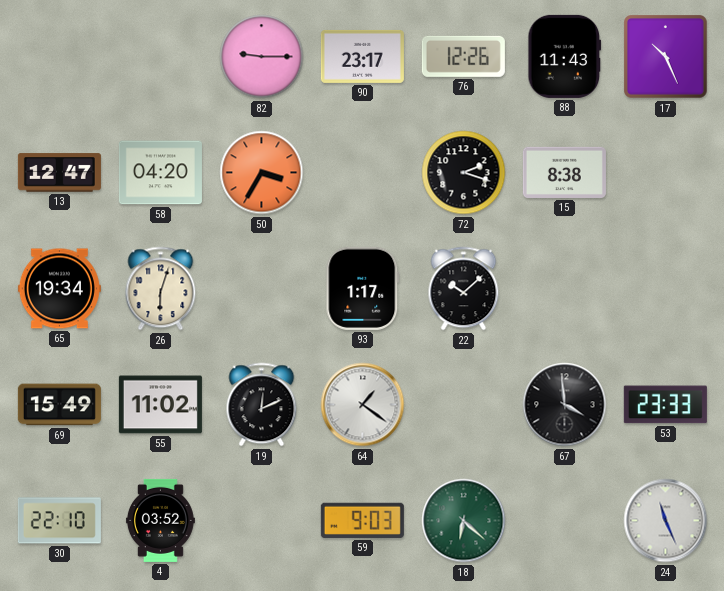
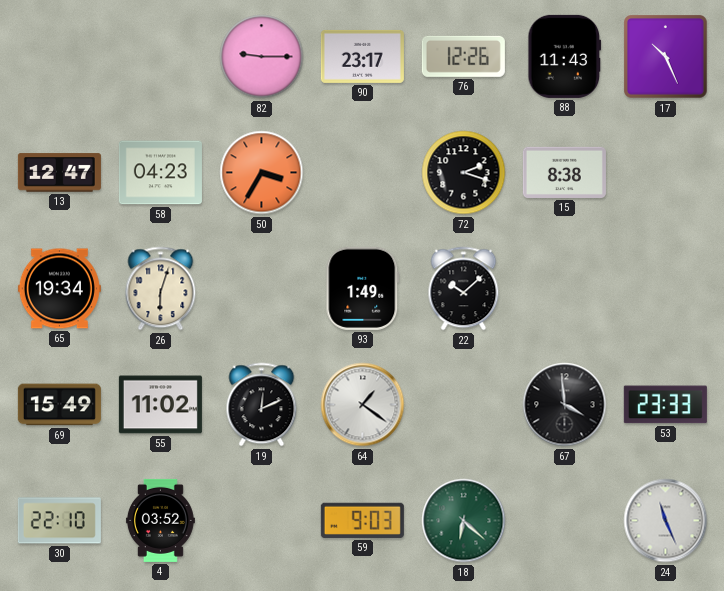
58: 04:20 -> 04:23 (160, 173)
93: 1:17 -> 1:49 (363, 288)
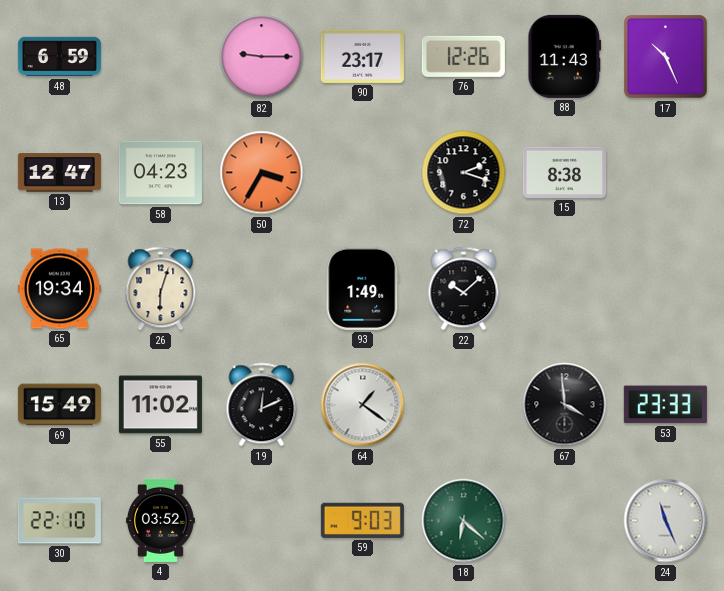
48: none -> 6:59 (59, 57)
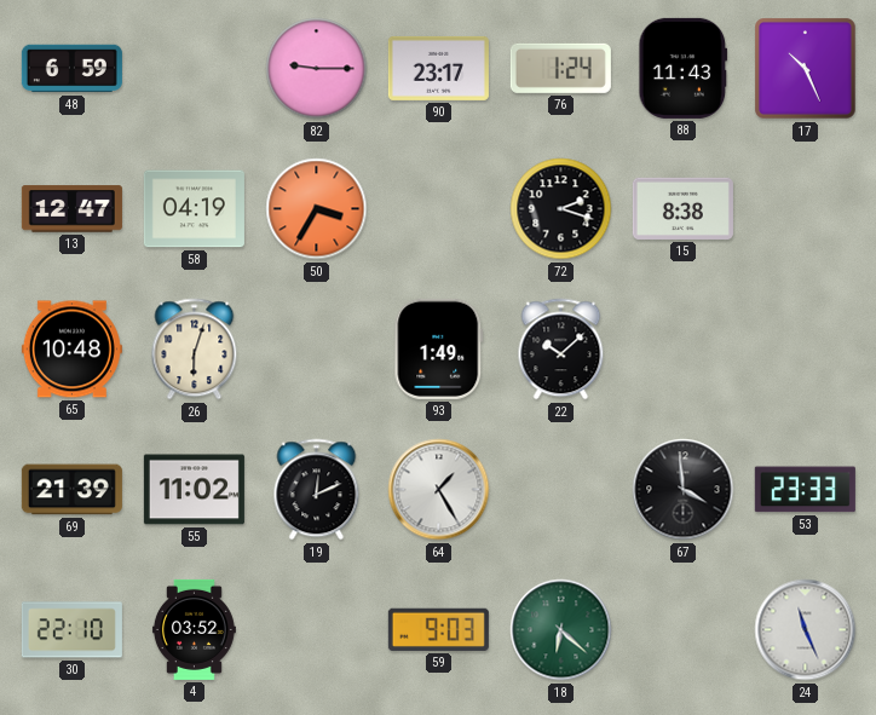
76: 12:26 -> 1:24 (560, 68)
58: 04:23 -> 04:19 (194, 209)
65: 19:34 -> 10:48 (71, 350)
69: 15:49 -> 21:39 (71, 490)
64: 1:21 -> 1:25 (439, 490)
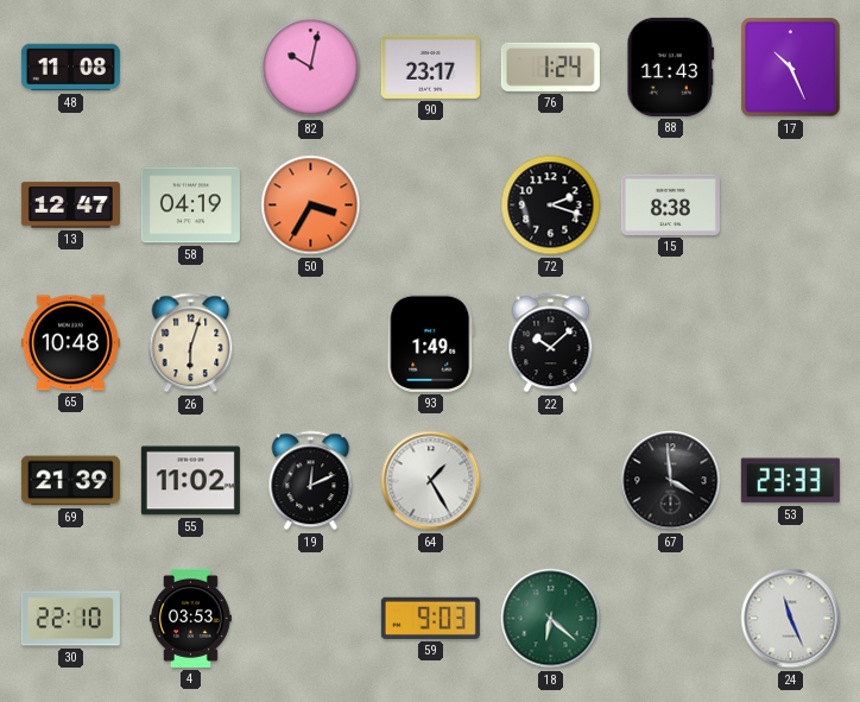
48: 6:59 -> 11:08 (70, 68)
82: 9:15 -> 10:02 (311, 68)
4: 03:52 -> 03:53 (190, 618)
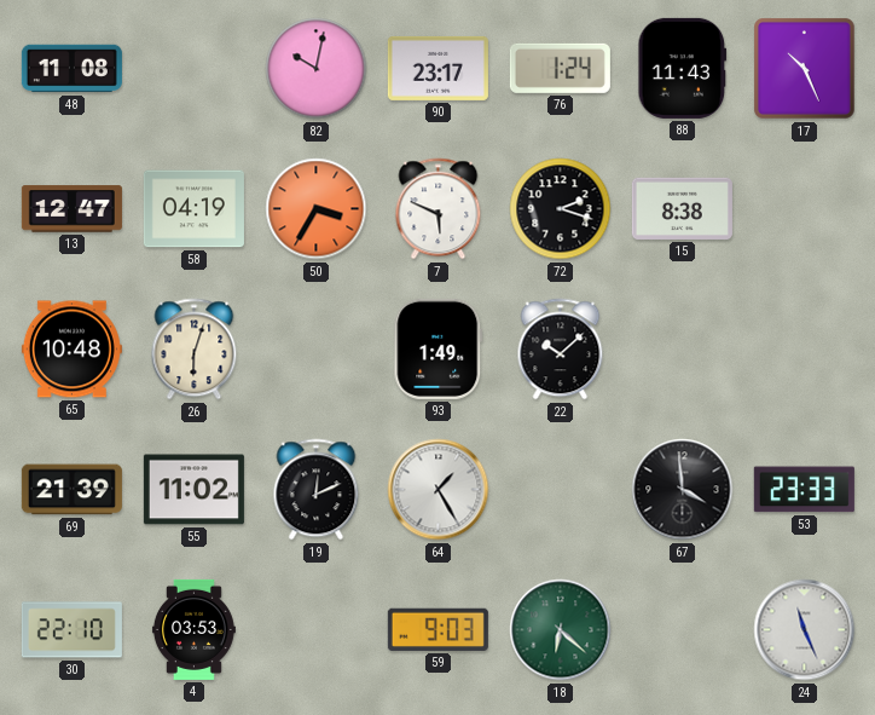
7: none -> 5:49 (439, 209)
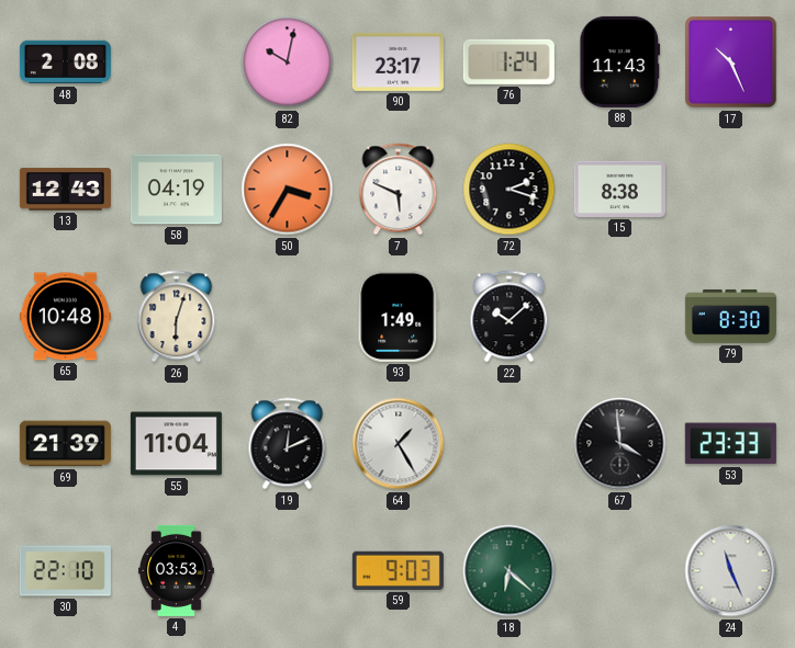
48: 11:08 -> 2:08 (65, 62)
13: 12:47 -> 12:43 (65, 190)
79: none -> 8:30 (730, 316)
55: 11:02 -> 11:04 (176, 444)
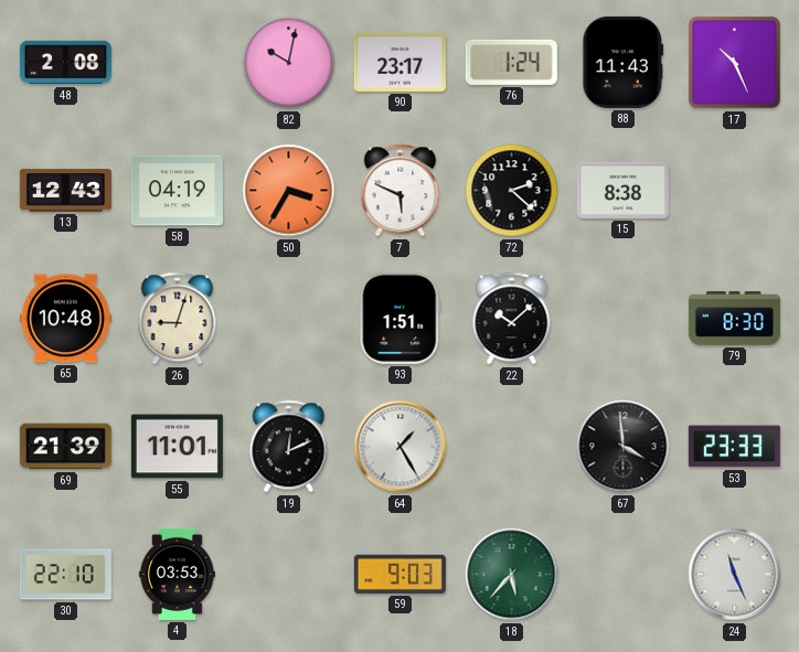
72: 2:18 -> 2:22 (512, 191)
26: 6:03 -> 9:03 (178, 319)
93: 1:49 -> 1:51 (401, 318)
55: 11:04 -> 11:01 (177, 447)
18: 6:22 -> 5:37 (512, 575)
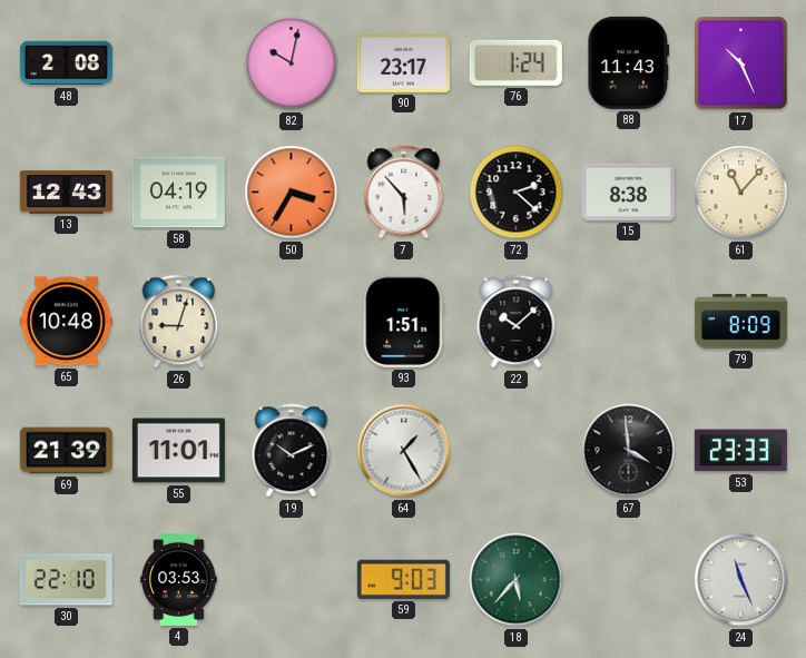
7: 5:49 -> 5:53 (404, 193)
61: none -> 11:07 (741, 193)
79: 8:30 -> 8:09 (740, 321)
19: 12:11 -> 10:11 (292, 451)
